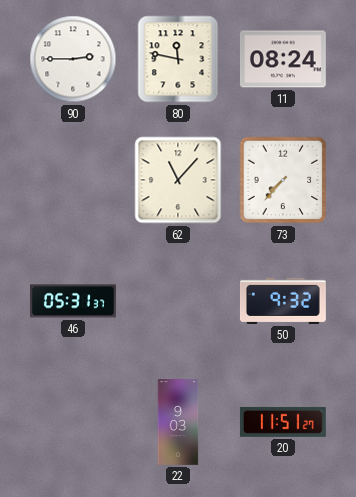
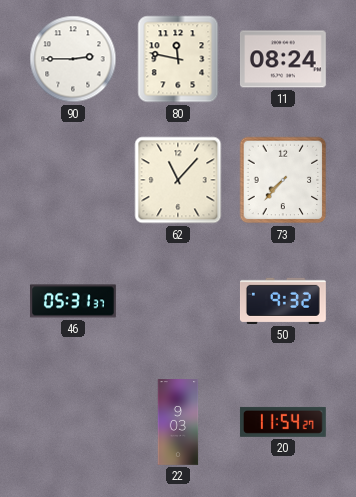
20: 11:51 -> 11:54 (283, 422)
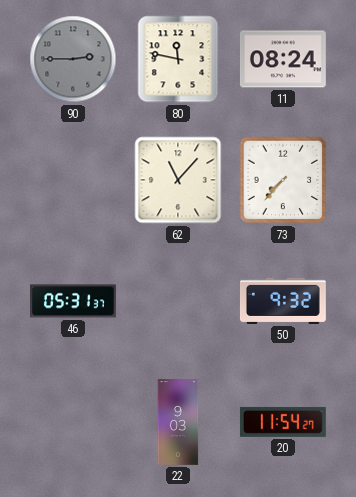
90 dial: white -> grey (73, 59)
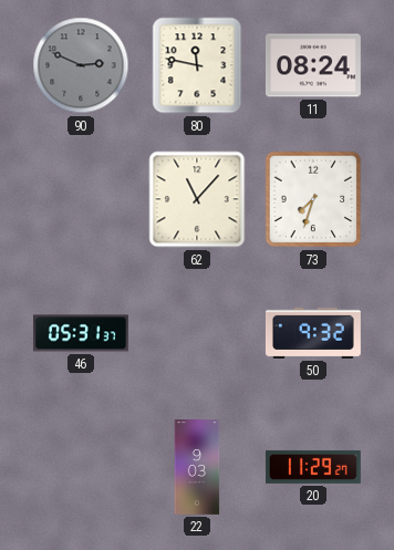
90: 2:45 -> 2:49 (81, 65)
73: 7:37 -> 7:33 (313, 199)
20: 11:54 -> 11:29 (313, 467)
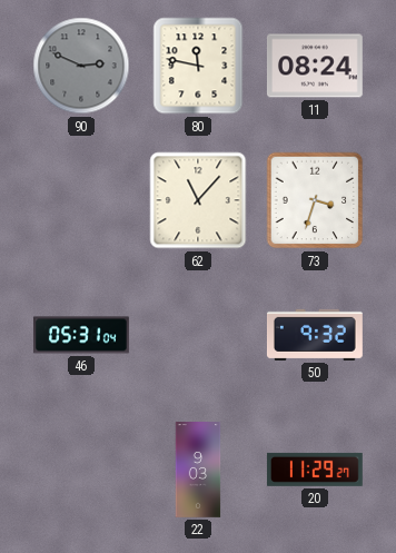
73: 7:33 -> 3:33 (315, 200)
46: 05:31:37 -> 05:31:04 (82, 335)
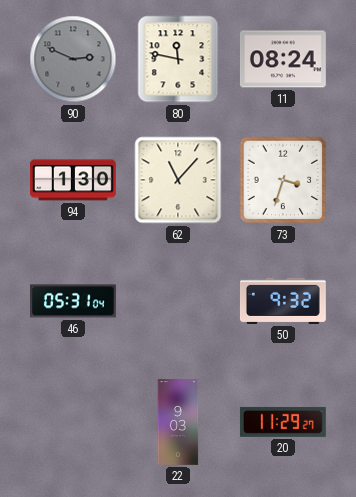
94: none -> 1:30 (73, 180)
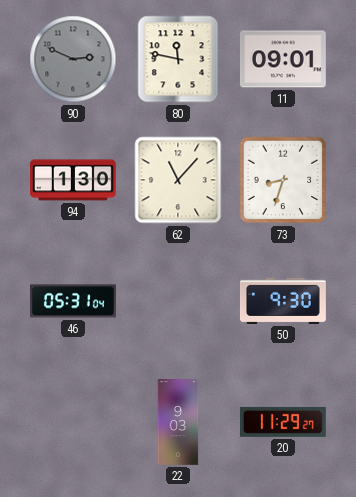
11: 08:24 -> 09:01 (283, 59)
73: 3:33 -> 8:33 (283, 180)
50: 9:32 -> 9:30 (283, 301)
